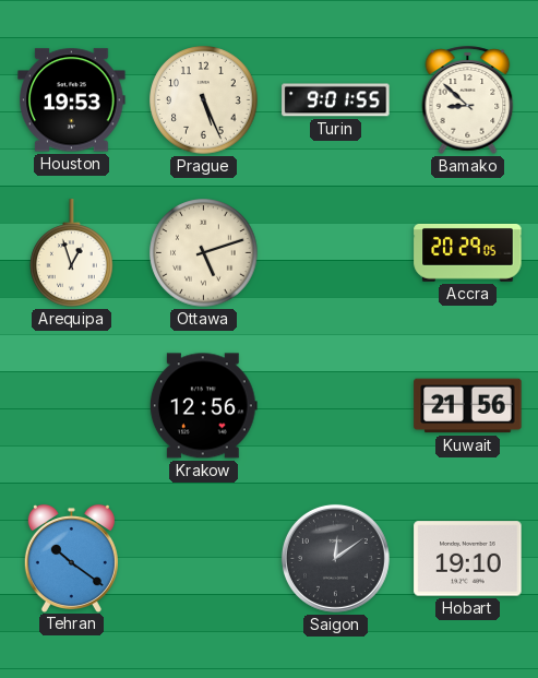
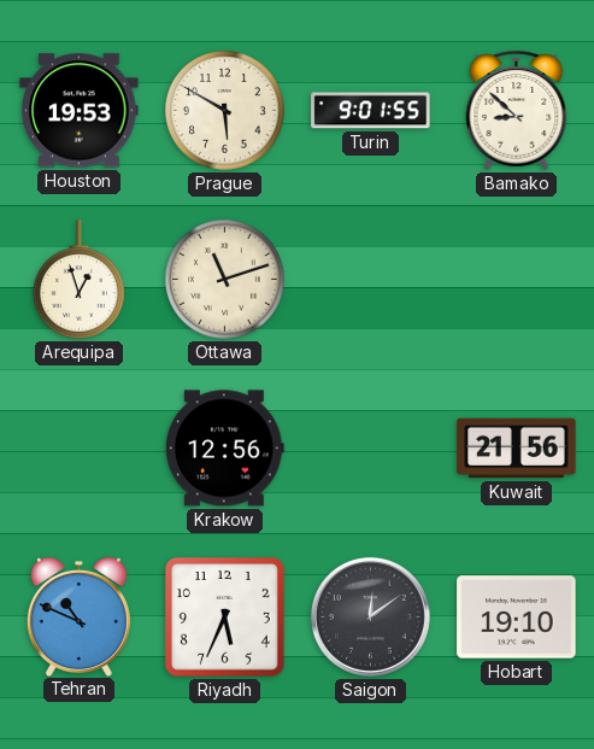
Prague: 5:26 -> 5:50 (225, 111)
Ottawa: 5:12 -> 11:12 (225, 280)
Accra: 20:29 -> none (468, 252)
Tehran: 10:21 -> 10:49 (78, 616)
Riyadh: none -> 5:34 (224, 616)
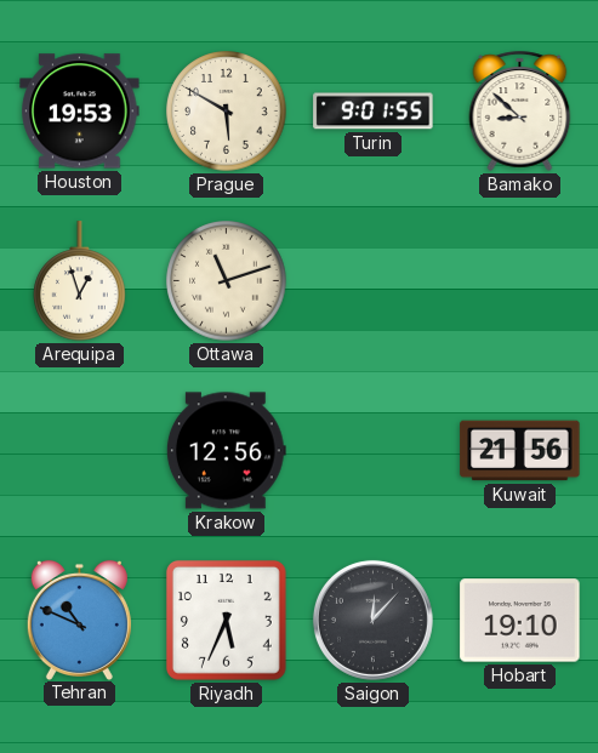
Saigon: 12:09 -> 12:07 (372, 620)
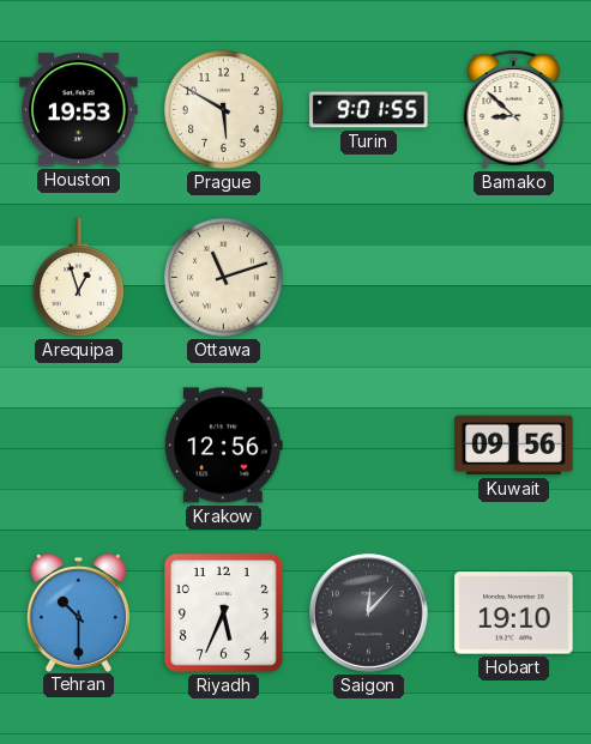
Kuwait: 21:56 -> 09:56 (514, 446)
Tehran: 10:49 -> 10:30 (78, 612)
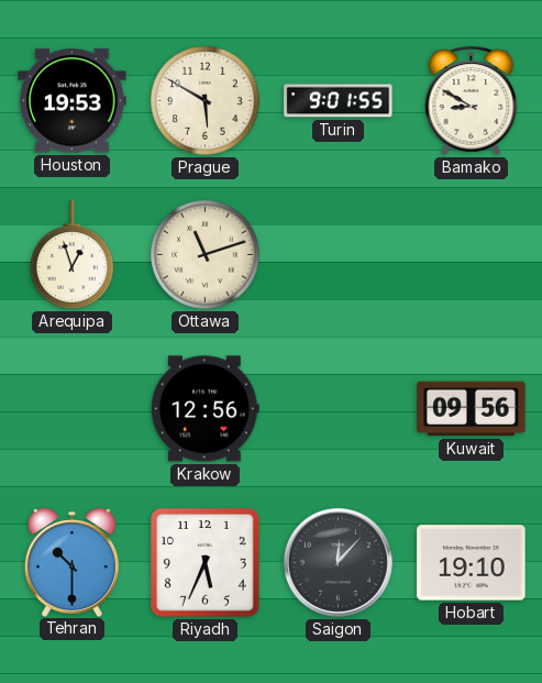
Bamako: 8:52 -> 8:50 (472, 100)
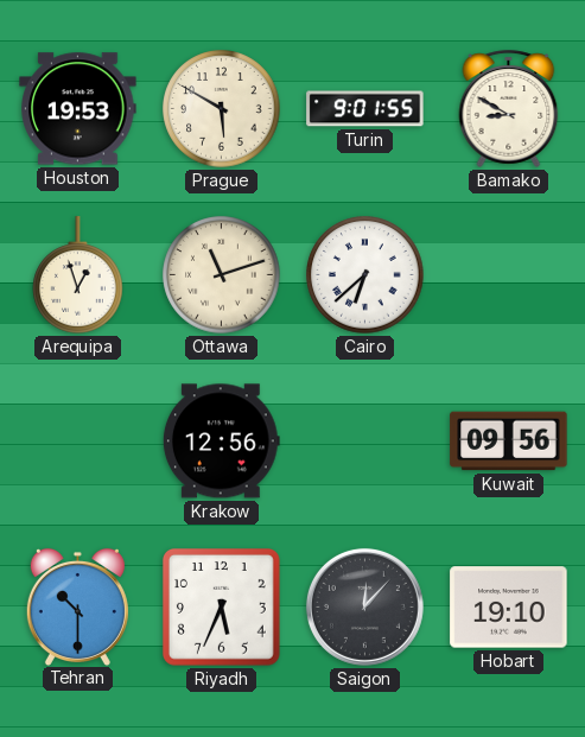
Cairo: none -> 6:38 (365, 275)
